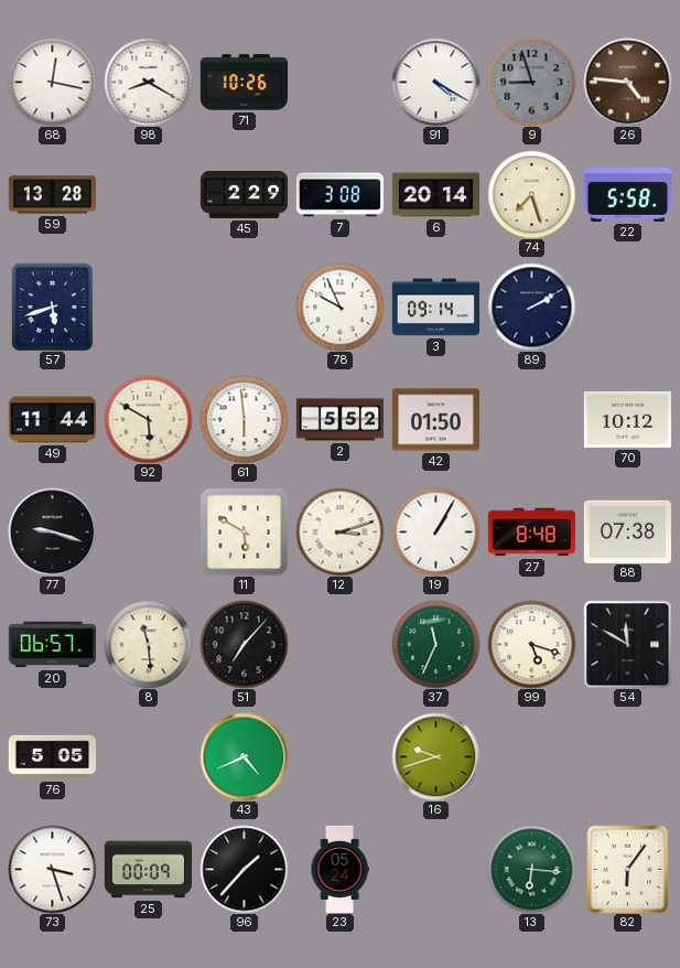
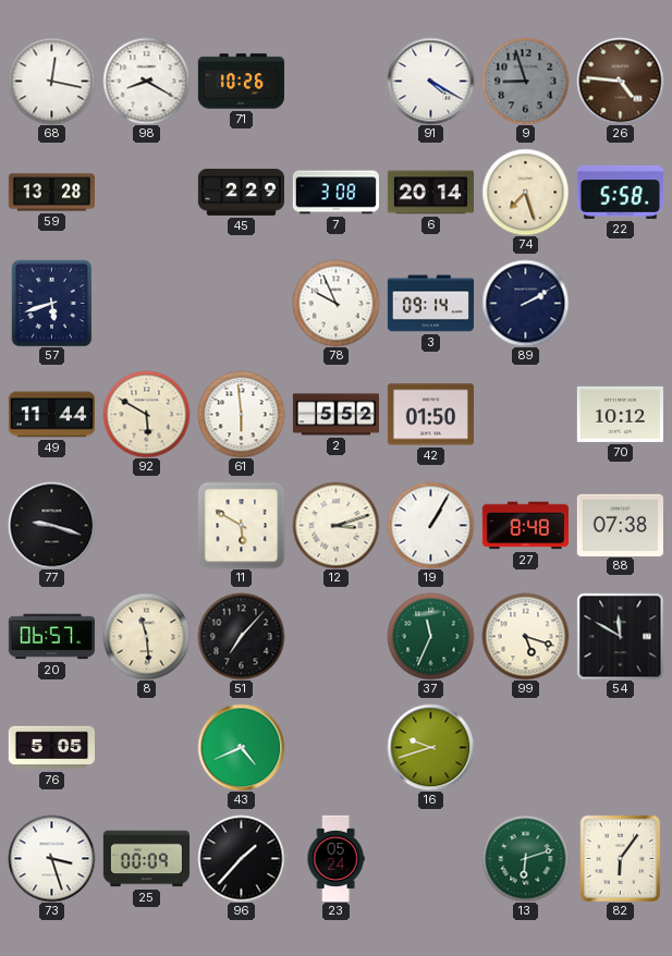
13: 6:16 -> 6:12 (525, 858)
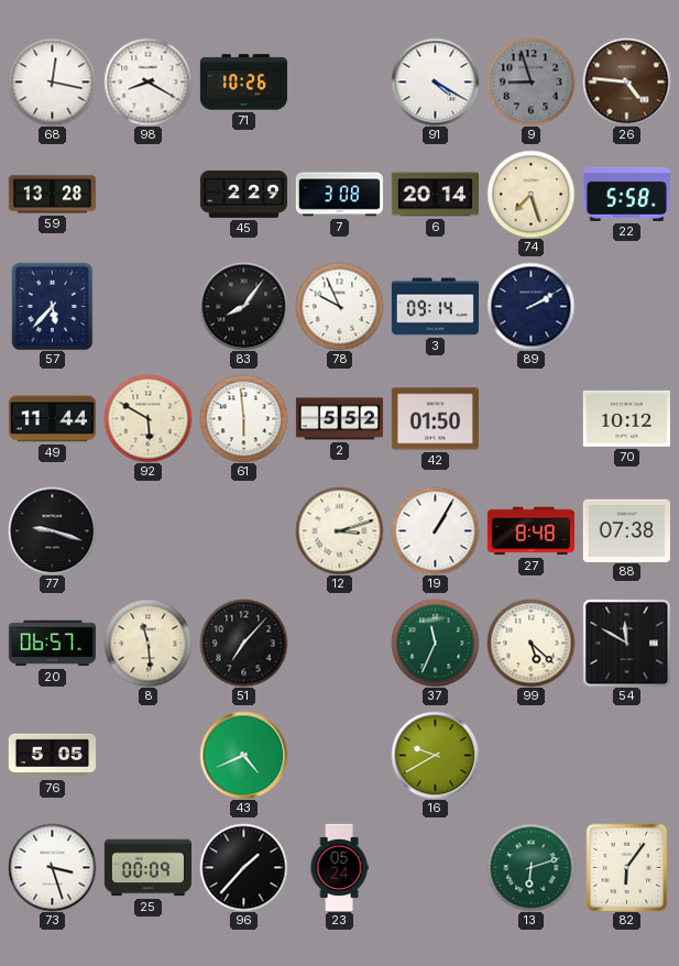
57: 5:42 -> 5:37 (53, 306)
83: none -> 8:06 (243, 306)
11: 5:50 -> none (241, 525)
99: 5:18 -> 5:22 (530, 643)
16: 9:42 -> 9:40 (435, 755)
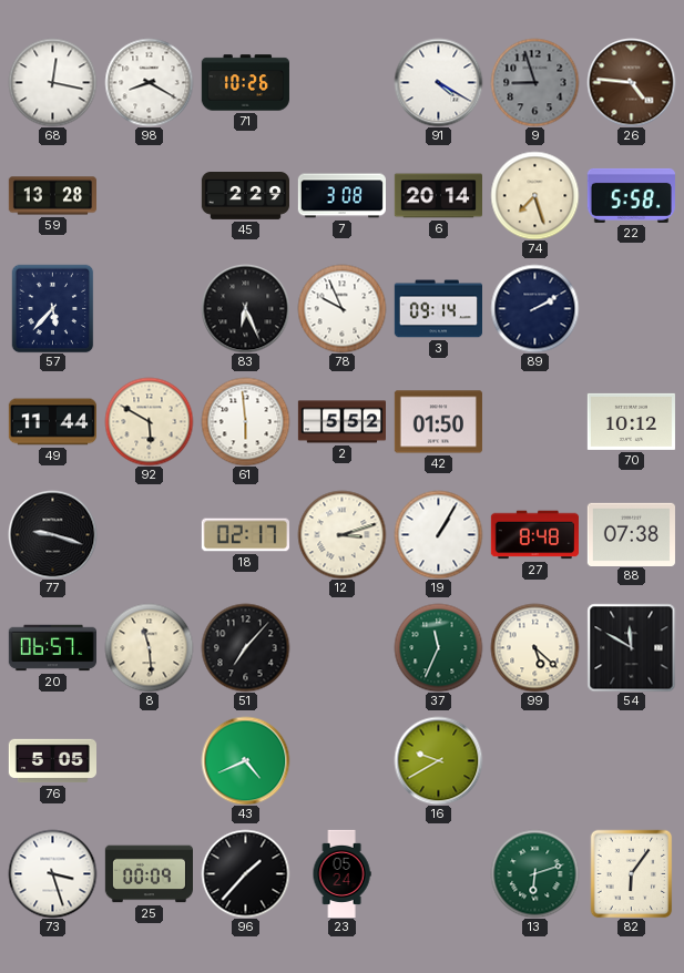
83: 8:06 -> 6:26 (245, 308)
18: none -> 02:17 (245, 535)
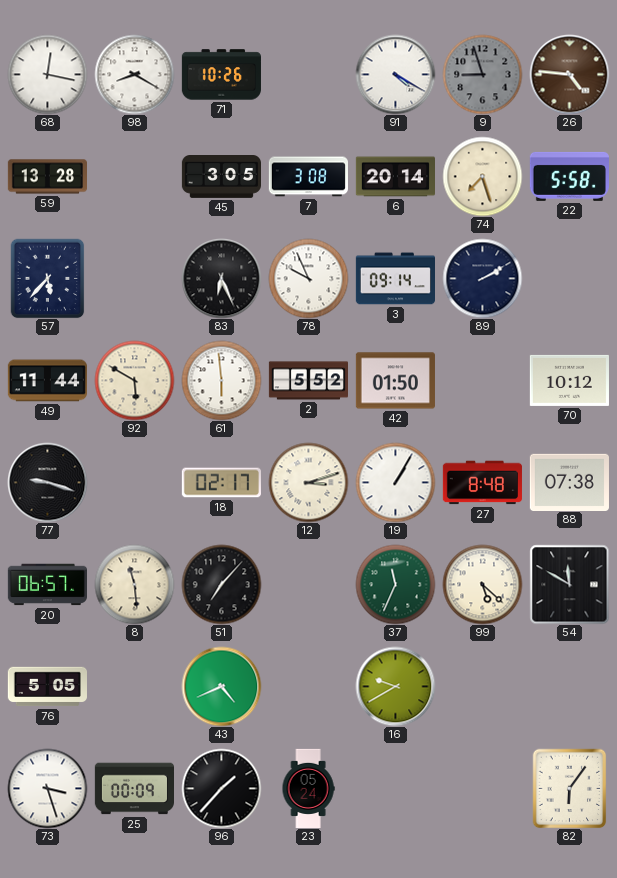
45: 2:29 -> 3:05 (221, 177)
13: 6:12 -> none (534, 873)
